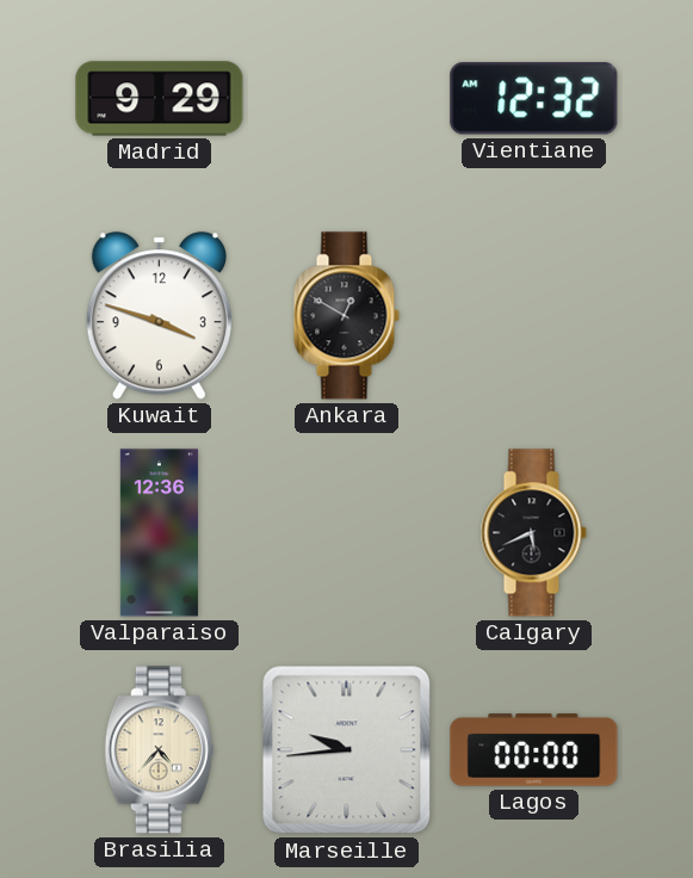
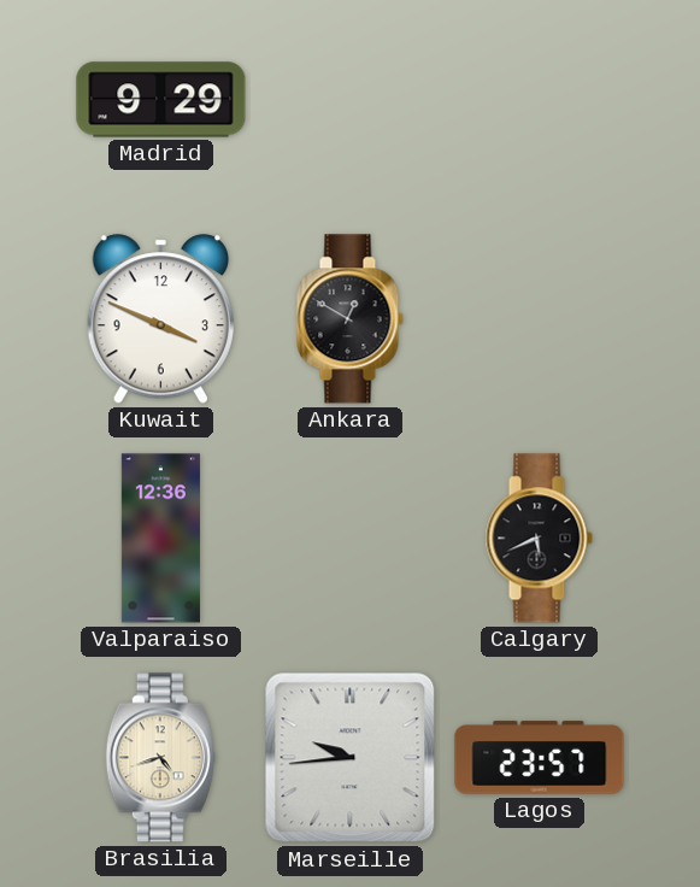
Vientiane: 12:32 -> none (534, 99)
Kuwait: 3:48 -> 3:49 (160, 319)
Brasilia: 4:37 -> 4:42 (160, 758)
Lagos: 00:00 -> 23:57 (540, 758)
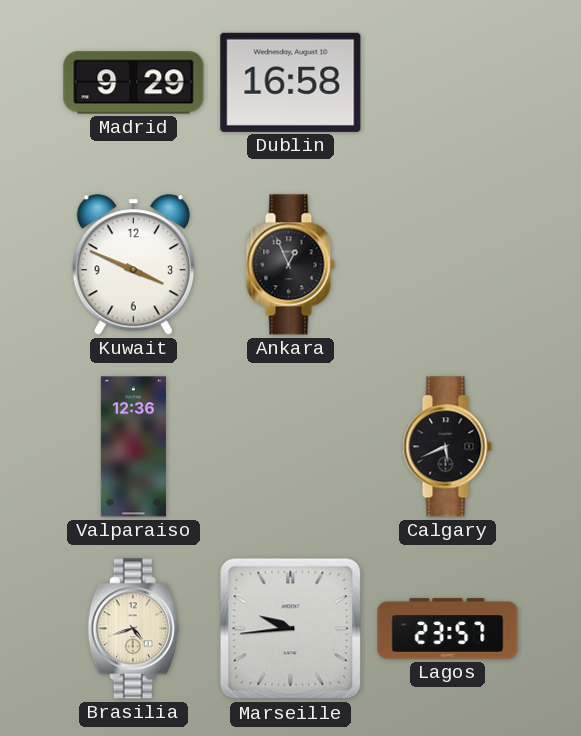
Dublin: none -> 16:58 (291, 82)
Ankara: 12:50 -> 12:56 (290, 265)
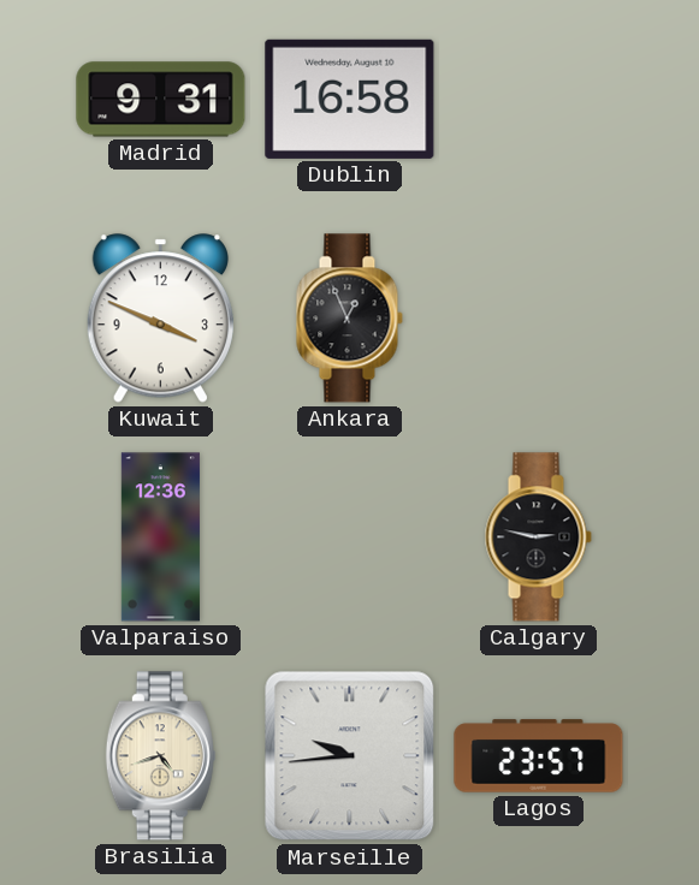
Madrid: 9:29 -> 9:31 (161, 100)
Calgary: 5:41 -> 2:47 (538, 537)
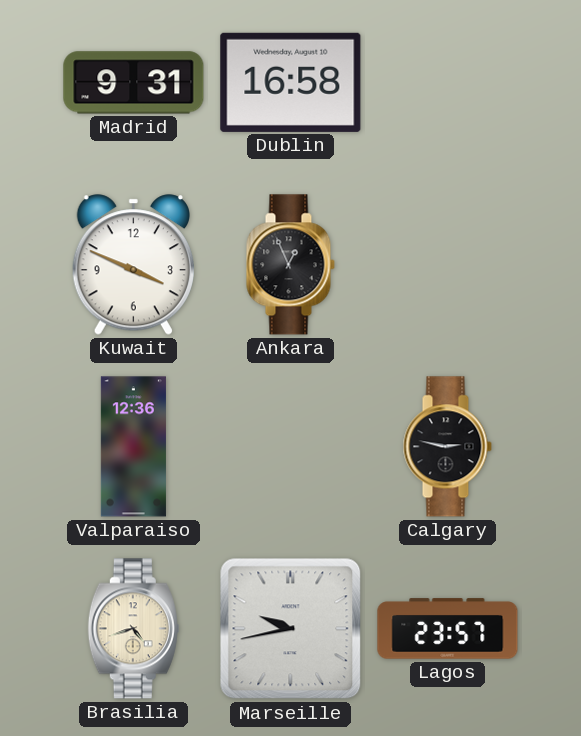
Marseille: 9:44 -> 9:43 (291, 629)
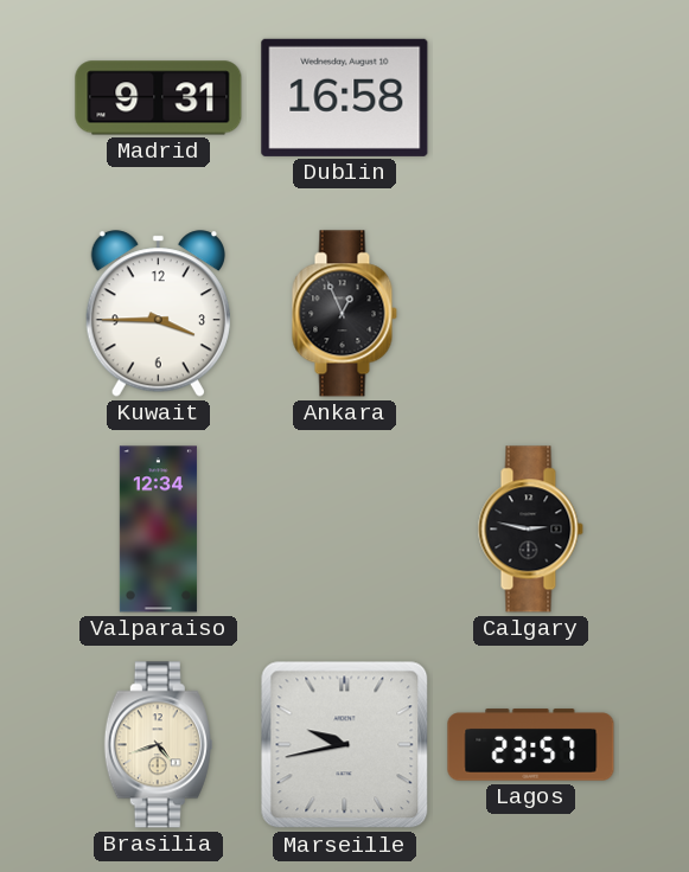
Kuwait: 3:49 -> 3:45 (158, 314)
Valparaiso: 12:36 -> 12:34 (158, 530)
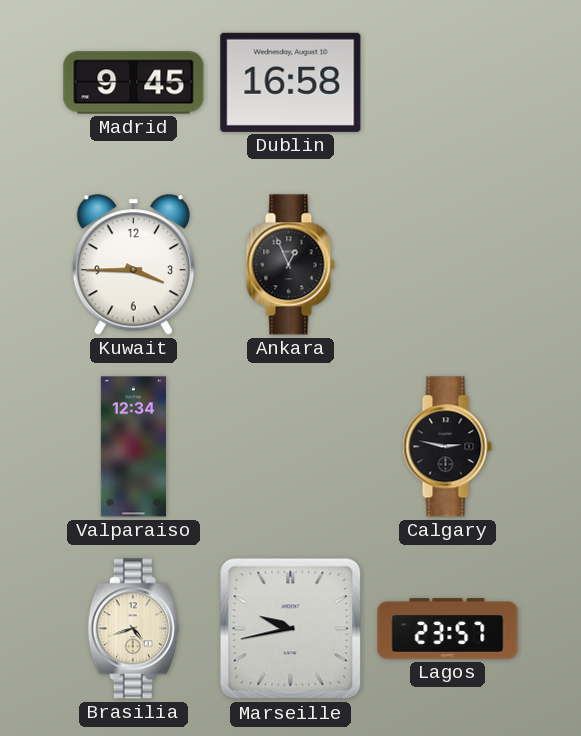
Madrid: 9:31 -> 9:45 (134, 83)
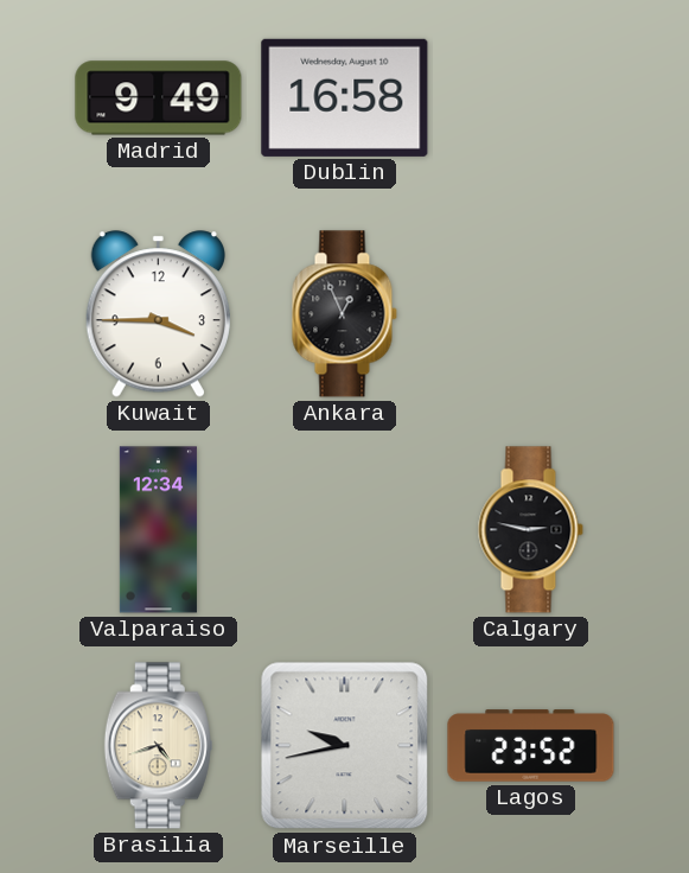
Madrid: 9:45 -> 9:49 (159, 98)
Lagos: 23:57 -> 23:52 (531, 746)
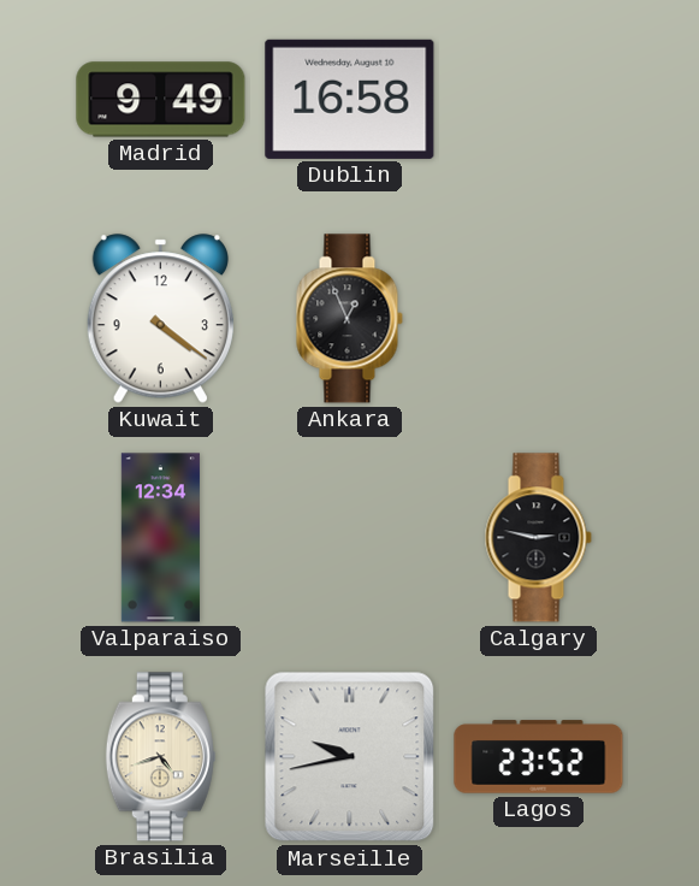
Kuwait: 3:45 -> 4:21 (160, 319)
